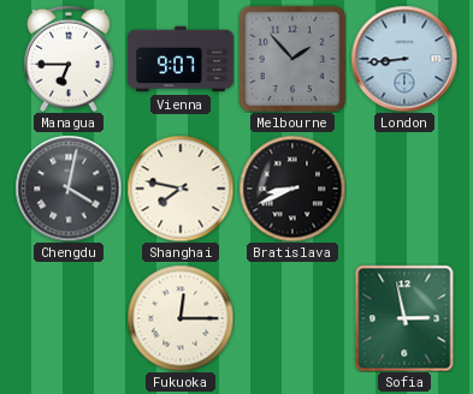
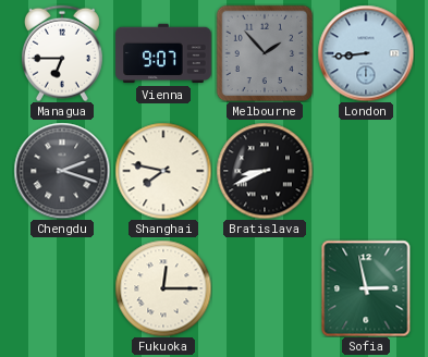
Chengdu: 4:02 -> 2:18 (62, 171)
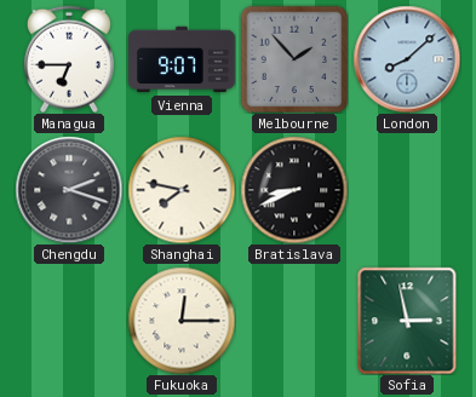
London: 8:44 -> 8:08 (407, 59)
